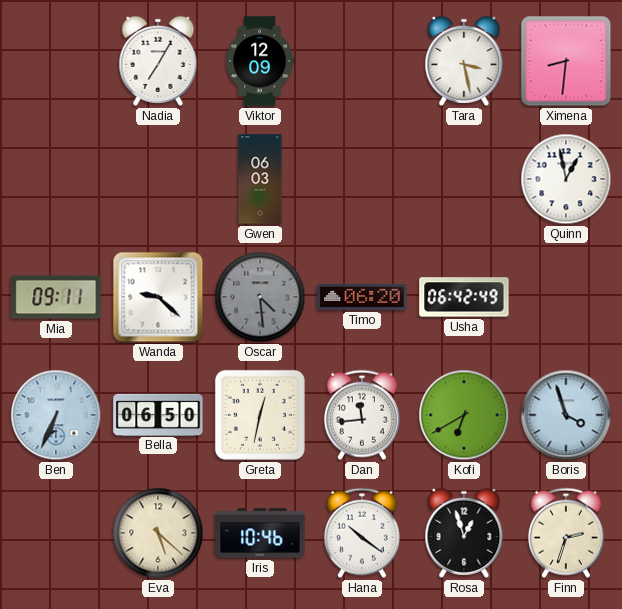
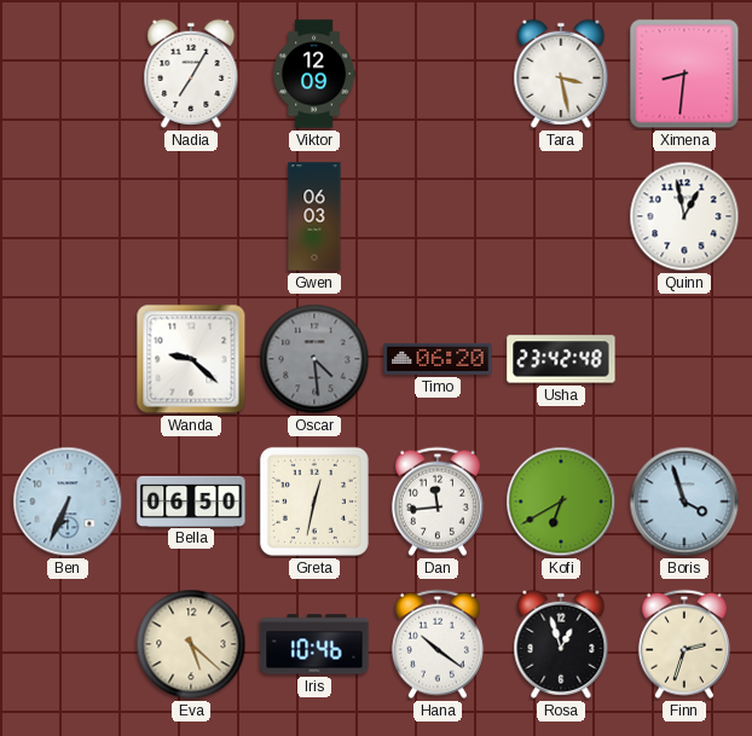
Mia: 09:11 -> none (56, 297)
Usha: 06:42 -> 23:42 (561, 359)
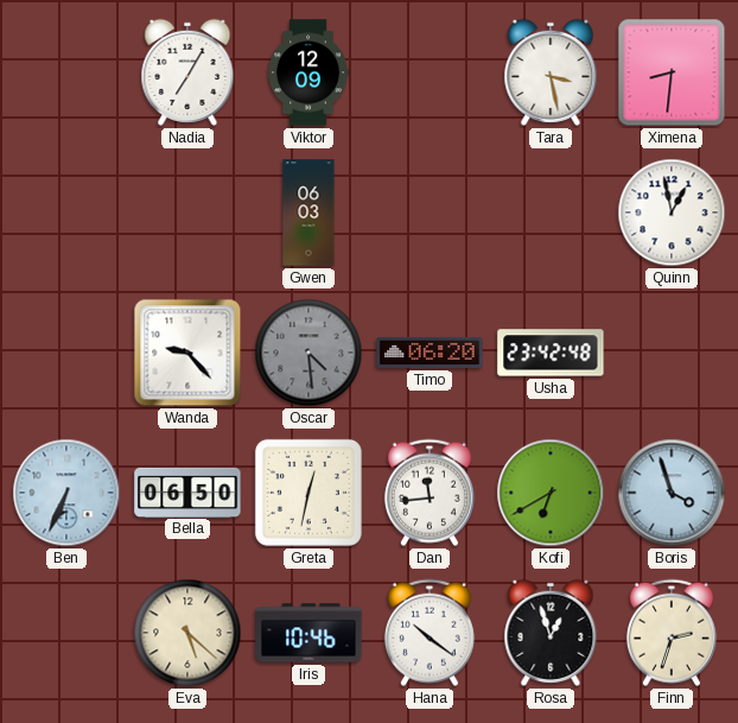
Wanda: 9:22 -> 9:23 (187, 353)
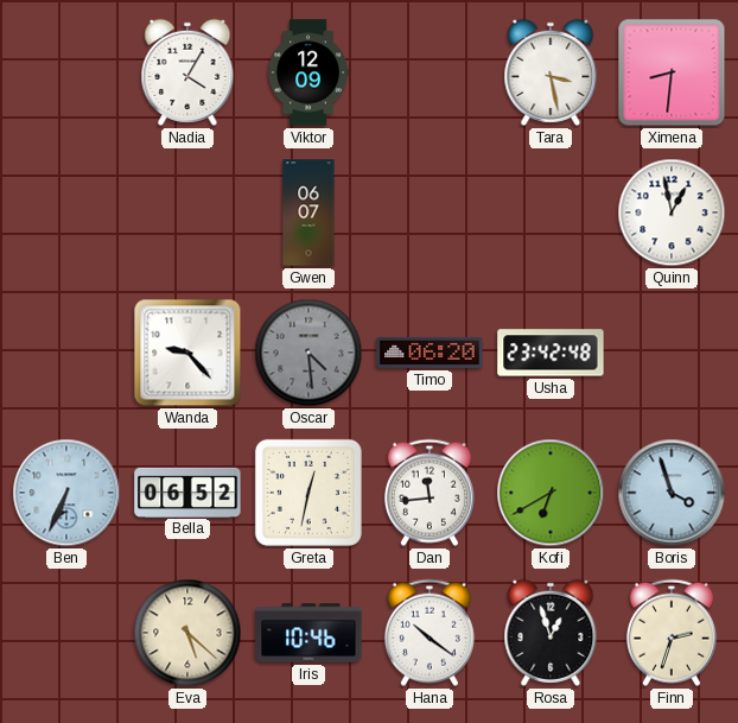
Nadia: 7:05 -> 4:05 (187, 72)
Gwen: 06:03 -> 06:07 (308, 213)
Bella: 06:50 -> 06:52 (187, 491)
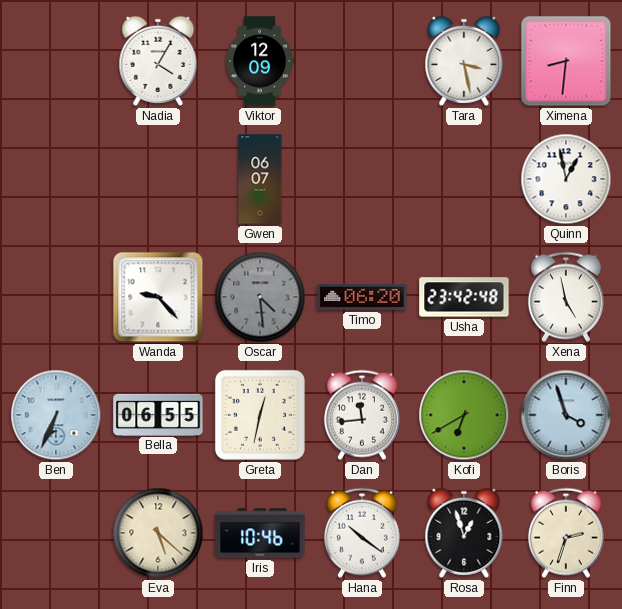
Xena: none -> 4:58 (566, 297)
Bella: 06:52 -> 06:55 (158, 414)
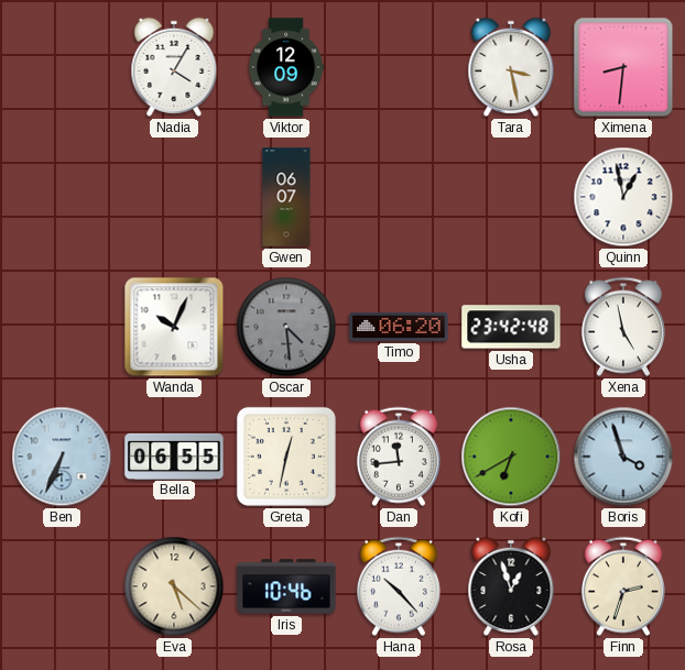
Wanda: 9:23 -> 10:04 (174, 327)
Hana: 10:21 -> 10:23 (399, 586)
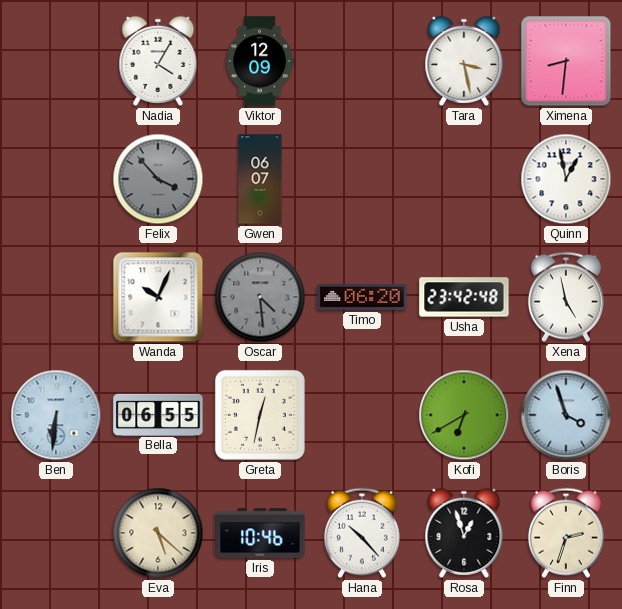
Felix: none -> 3:53 (158, 179)
Ben: 6:34 -> 6:31 (56, 415)
Dan: 11:44 -> none (399, 457)
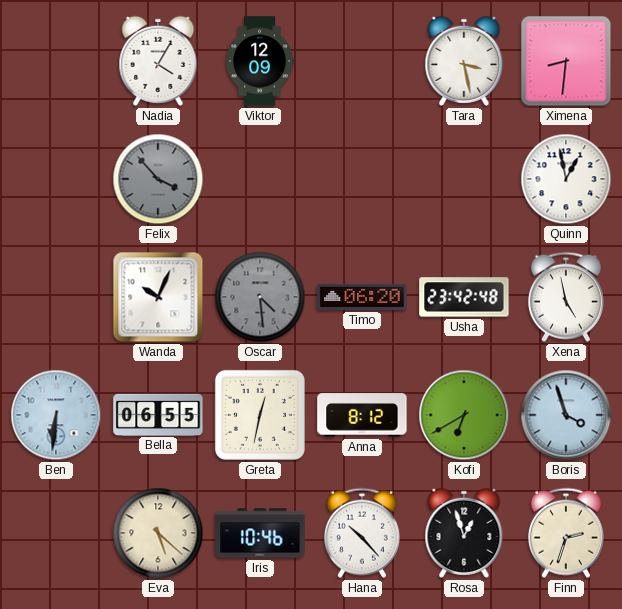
Gwen: 06:07 -> none (260, 179)
Anna: none -> 8:12 (362, 415)
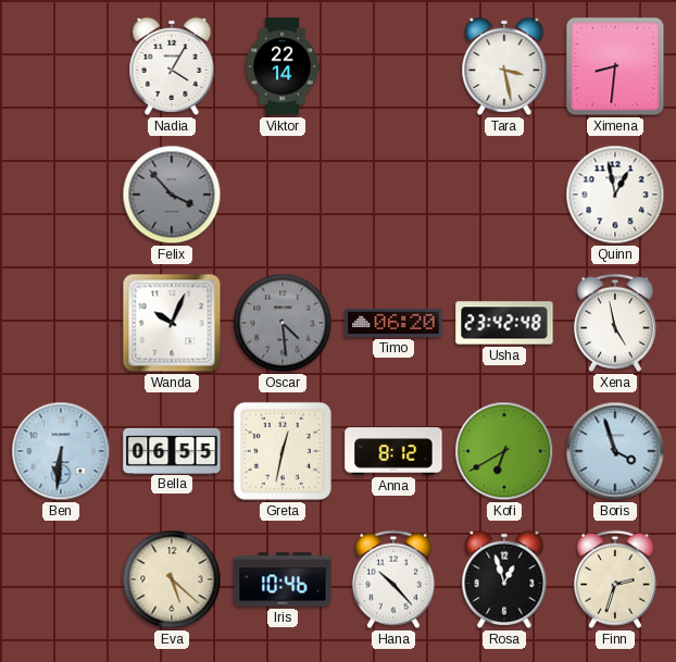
Viktor: 12:09 -> 22:14 (284, 66)
